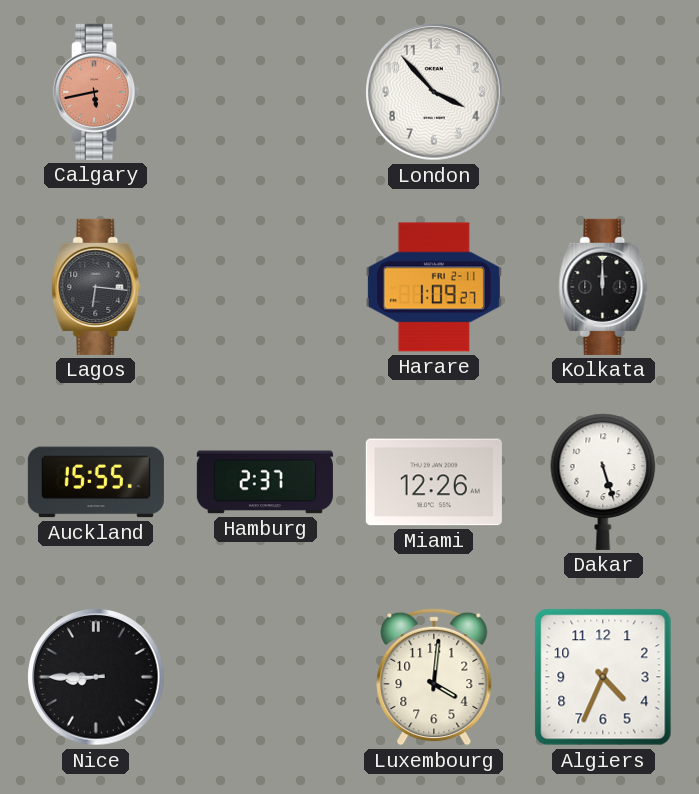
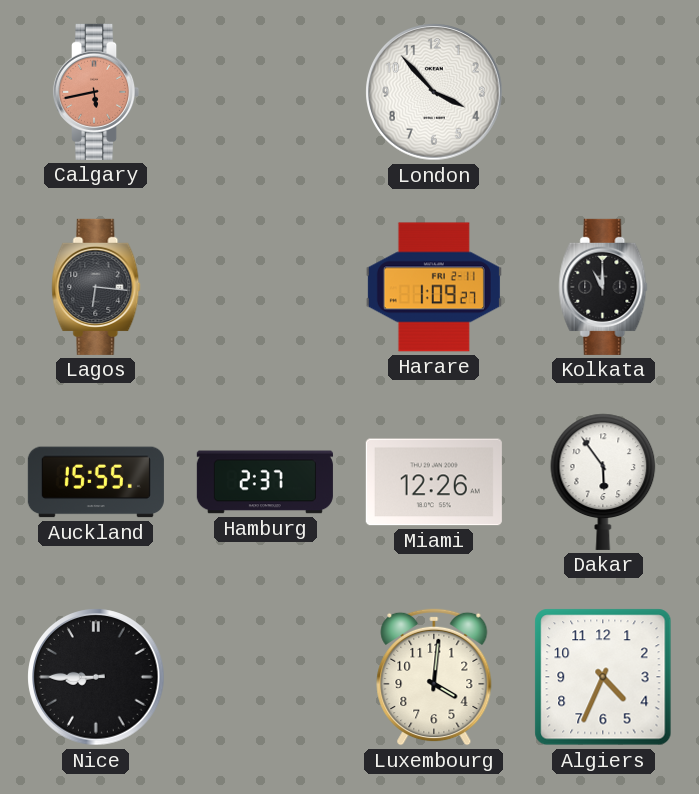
Kolkata: 12:00 -> 11:00 (603, 287)
Dakar: 5:27 -> 5:54 (603, 482)
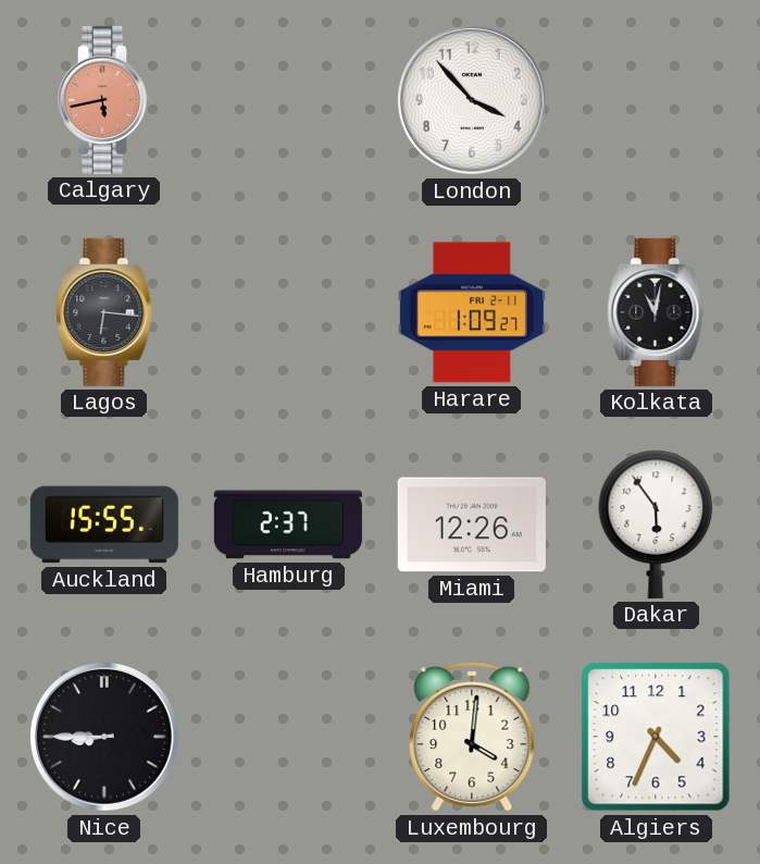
Kolkata: 11:00 -> 11:02 (656, 312)
